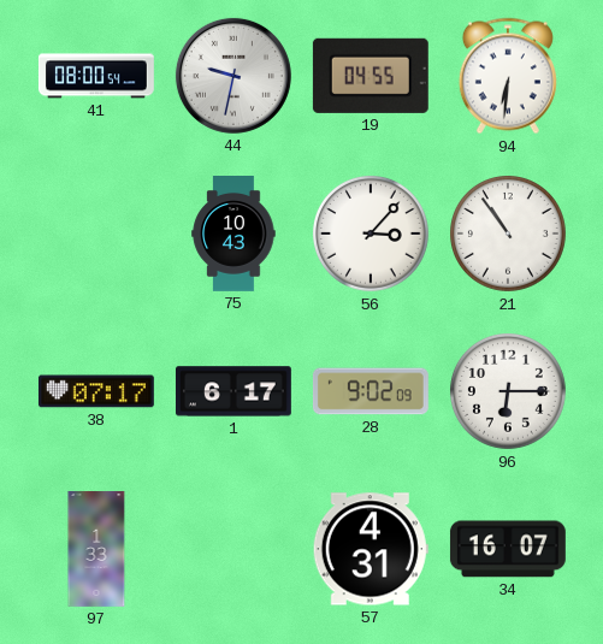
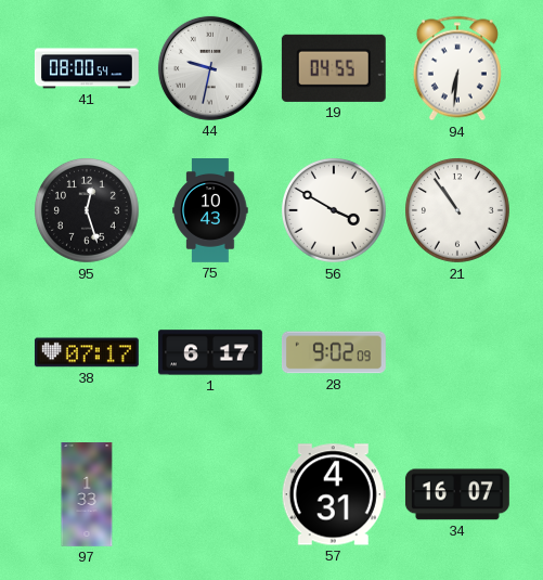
95: none -> 12:27 (88, 211)
56: 3:07 -> 3:50 (335, 211)
96: 6:15 -> none (509, 392)
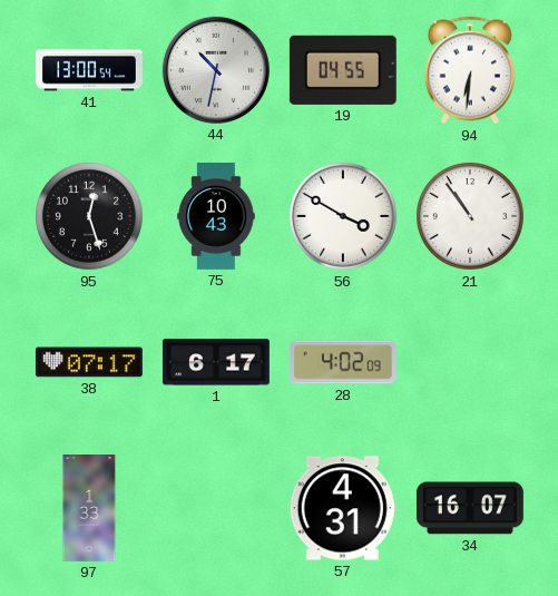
41: 08:00 -> 13:00 (89, 70)
44: 9:32 -> 10:32 (216, 70)
28: 9:02 -> 4:02 (343, 362)
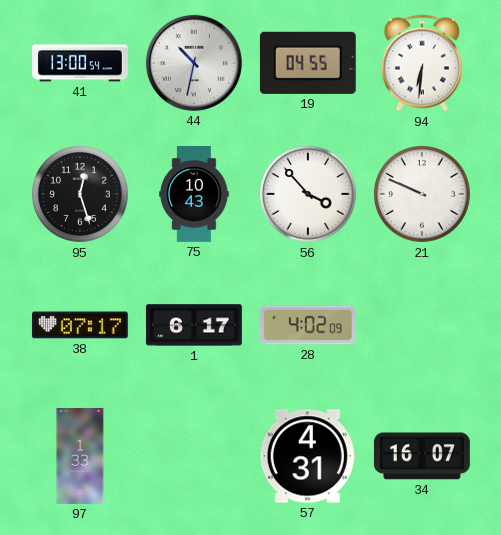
56: 3:50 -> 3:53 (309, 195)
21: 10:54 -> 9:49 (423, 195)
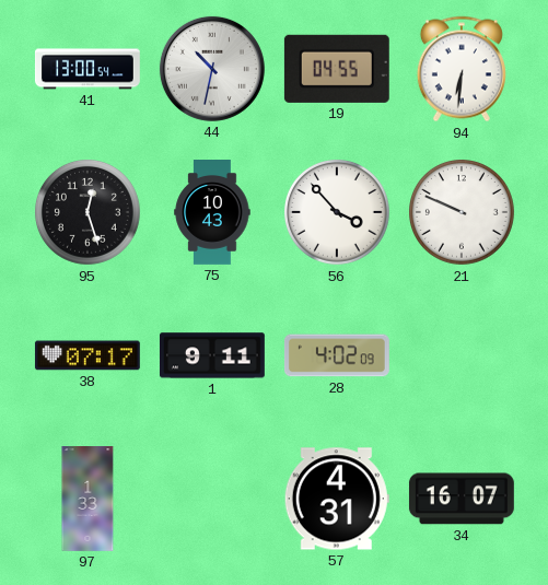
1: 6:17 -> 9:11 (212, 355)
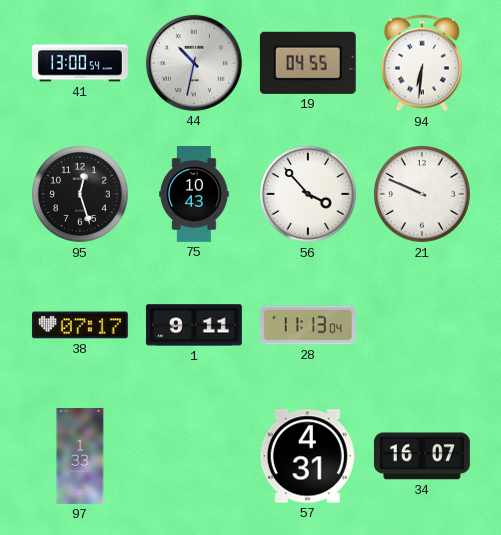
28: 4:02 -> 11:13 (308, 325)
